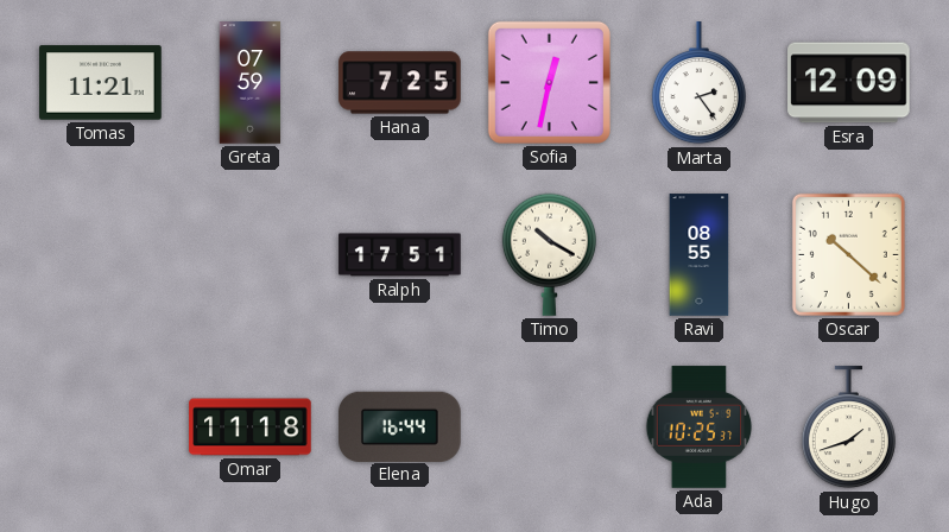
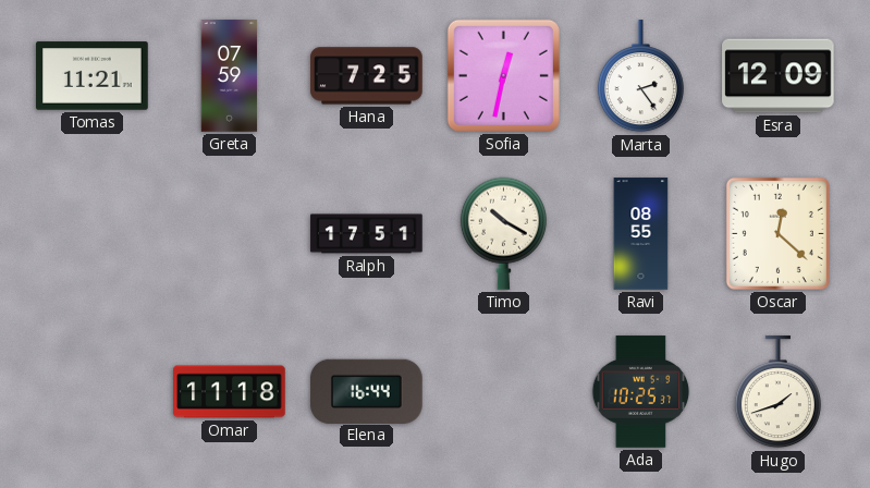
Oscar: 10:22 -> 12:22 (777, 233)
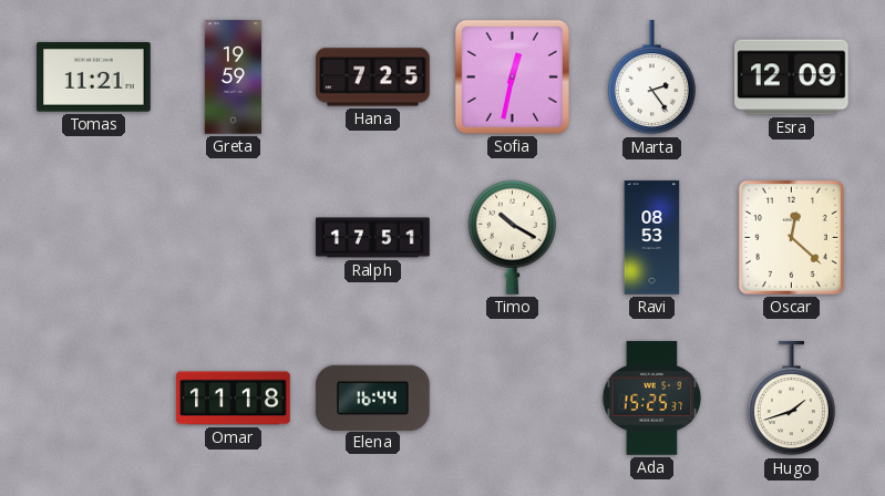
Greta: 07:59 -> 19:59 (234, 77)
Ravi: 08:55 -> 08:53 (652, 238)
Ada: 10:25 -> 15:25 (652, 399)
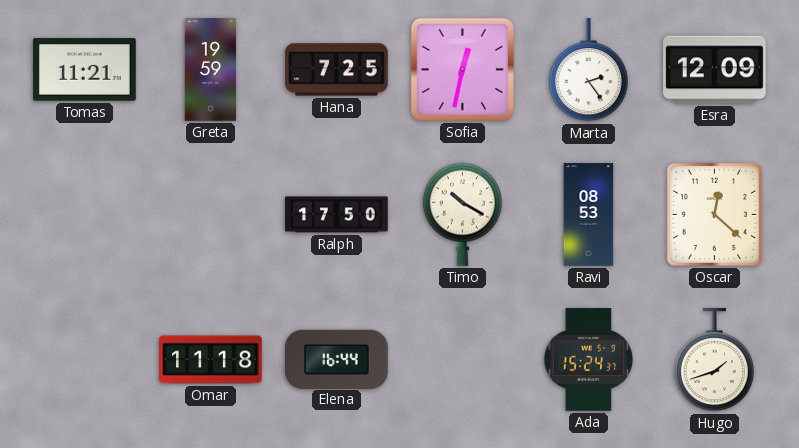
Ralph: 17:51 -> 17:50 (337, 215)
Ada: 15:25 -> 15:24 (589, 360)
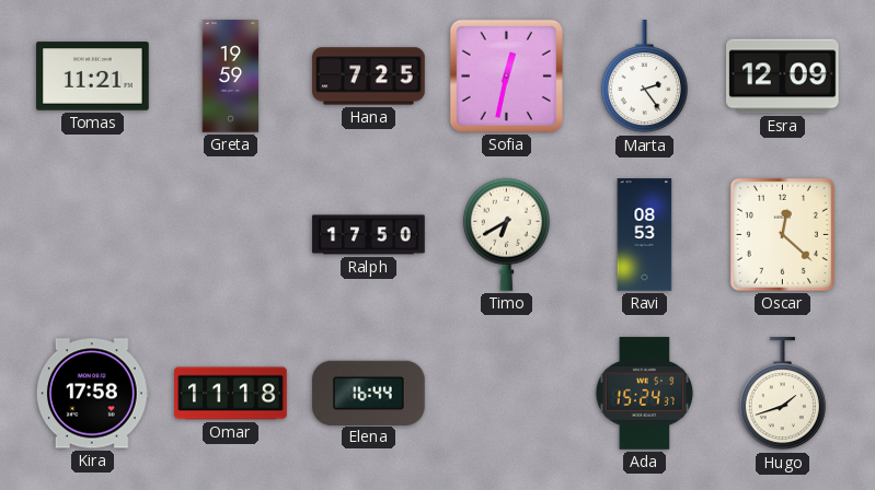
Timo: 10:20 -> 6:40 (506, 234)
Kira: none -> 17:58 (92, 394)
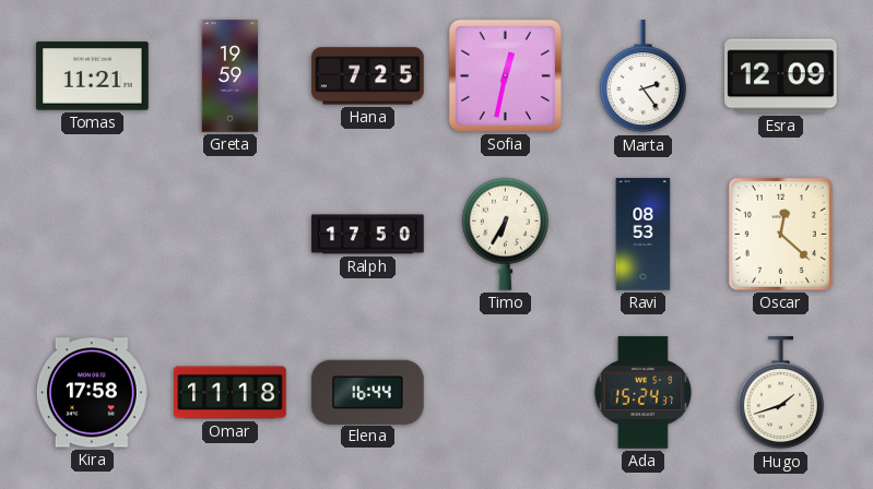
Timo: 6:40 -> 6:35 (505, 234)
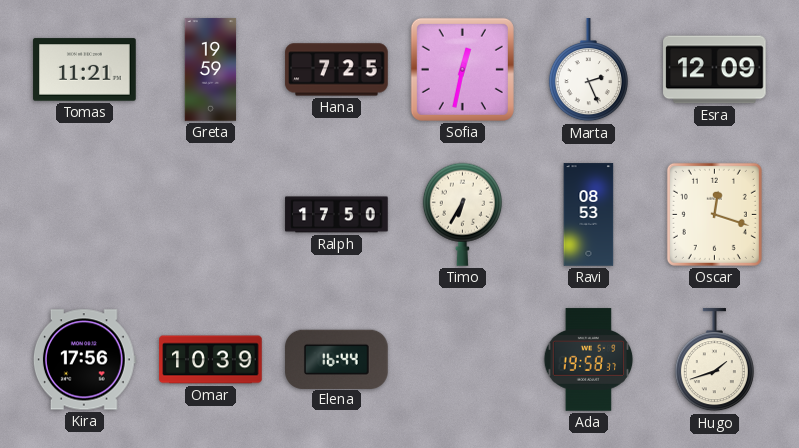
Marta: 2:24 -> 2:26 (588, 70)
Oscar: 12:22 -> 12:18 (714, 214)
Kira: 17:58 -> 17:56 (84, 360)
Omar: 11:18 -> 10:39 (211, 360)
Ada: 15:24 -> 19:58 (589, 360)
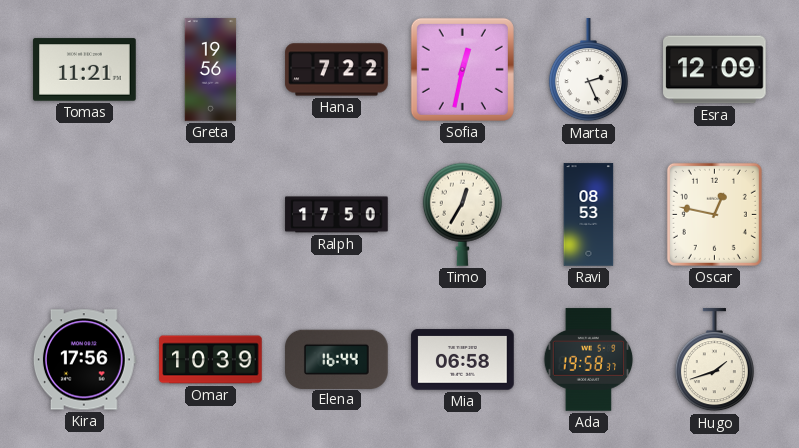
Greta: 19:59 -> 19:56 (211, 70)
Hana: 7:25 -> 7:22 (337, 70)
Timo: 6:35 -> 12:35 (462, 214)
Oscar: 12:18 -> 12:47 (714, 214)
Mia: none -> 06:58 (463, 360)
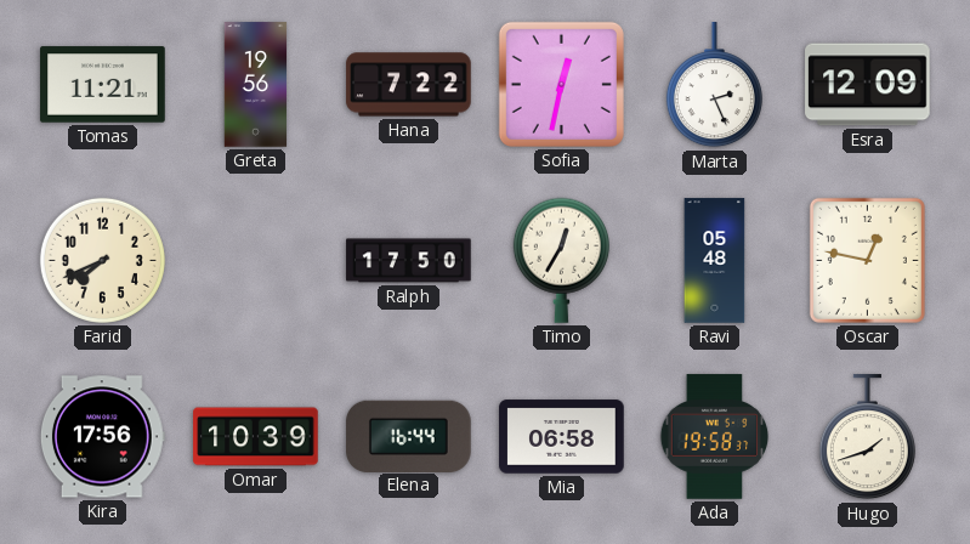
Farid: none -> 7:41 (102, 260)
Ravi: 08:53 -> 05:48 (715, 261)
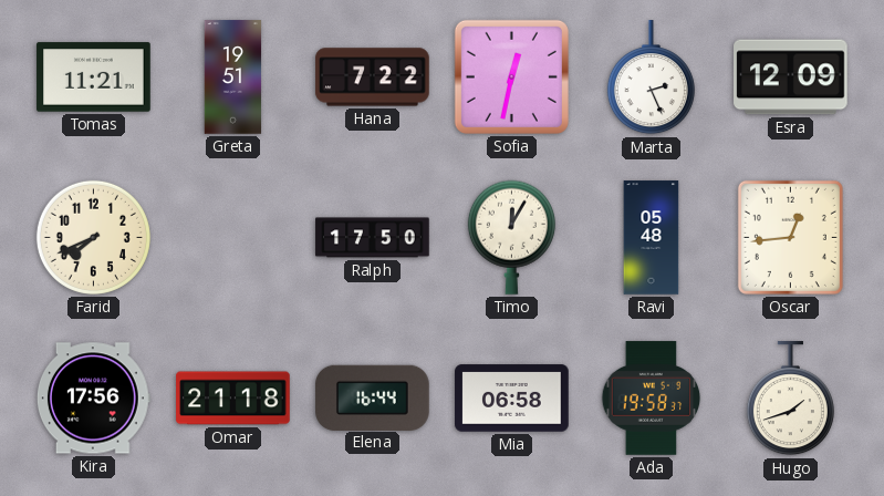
Greta: 19:56 -> 19:51 (233, 77)
Timo: 12:35 -> 12:05 (511, 237)
Oscar: 12:47 -> 12:44 (790, 237)
Omar: 10:39 -> 21:18 (233, 399)
